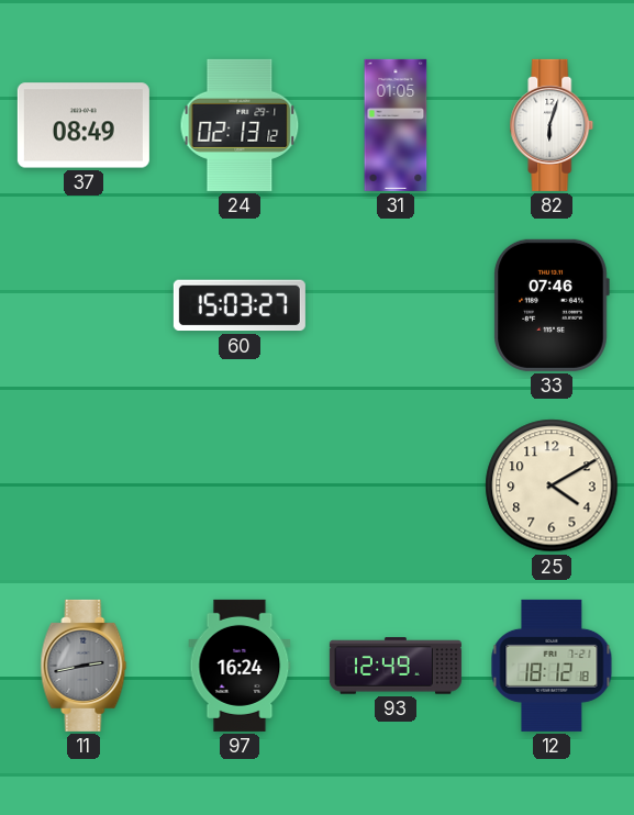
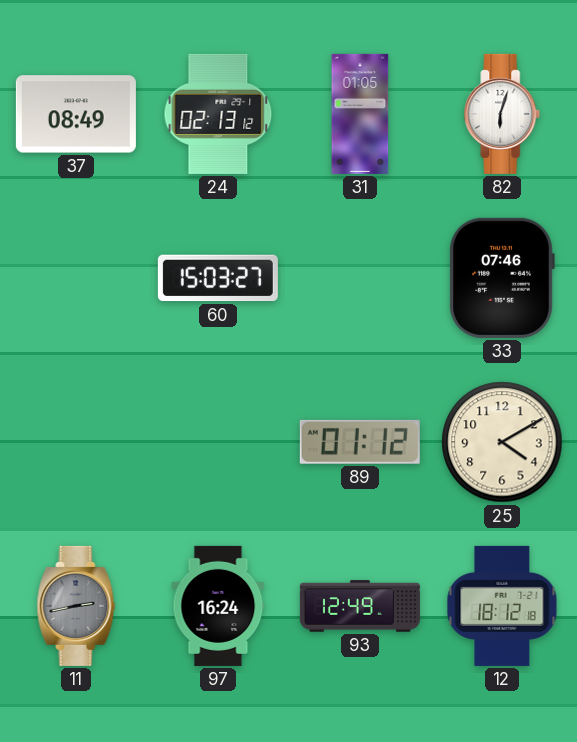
89: none -> 01:12 (360, 442)
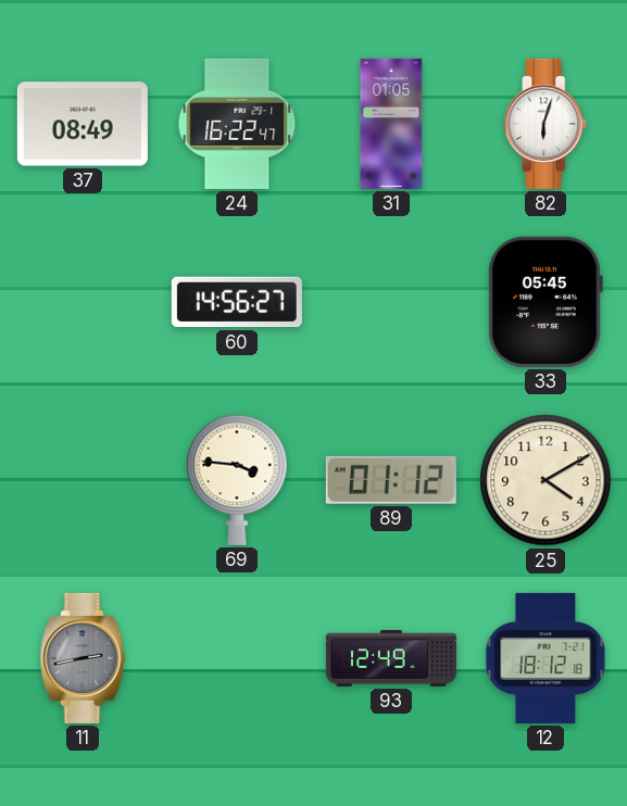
24: 02:13 -> 16:22 (237, 124)
60: 15:03 -> 14:56 (237, 302)
33: 07:46 -> 05:45 (546, 302)
69: none -> 3:46 (237, 480)
97: 16:24 -> none (218, 606)
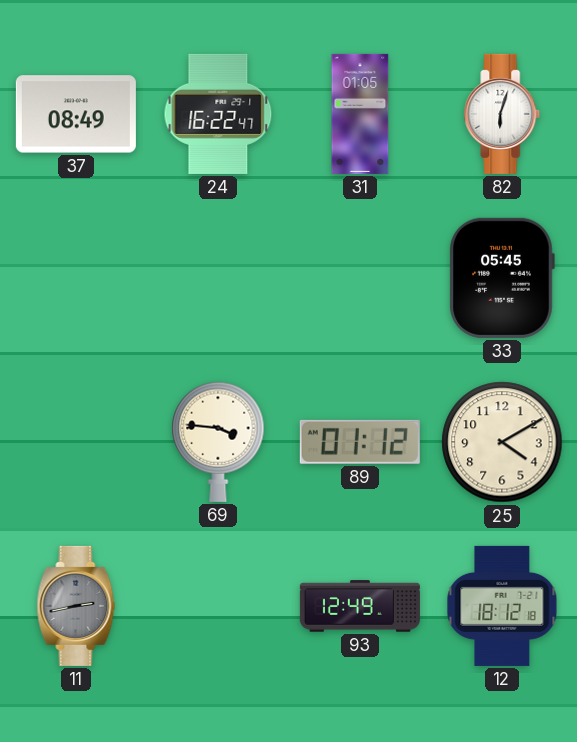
60: 14:56 -> none (237, 302)
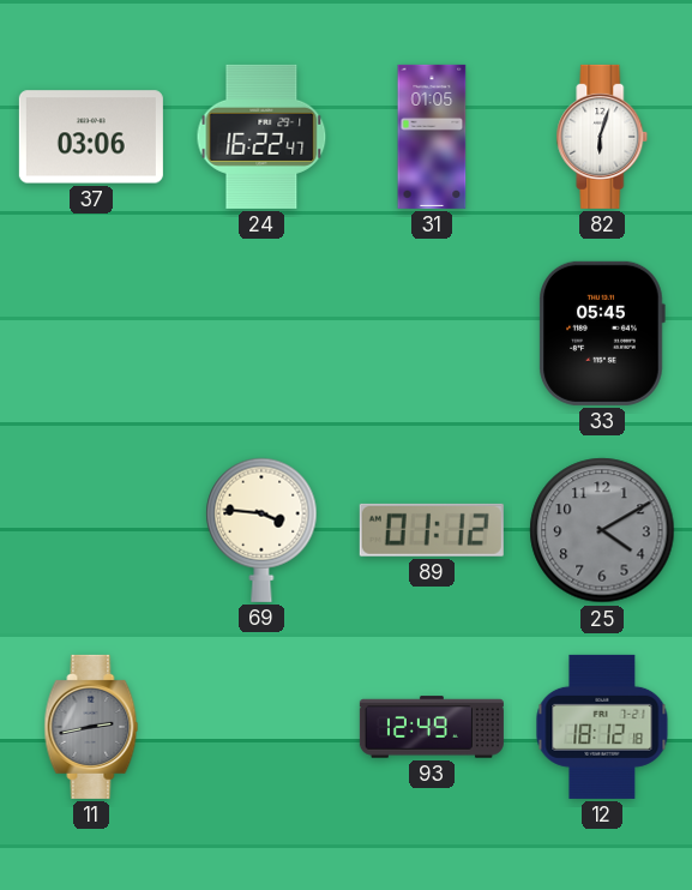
37: 08:49 -> 03:06 (91, 137)
25 dial: cream -> grey (602, 530)
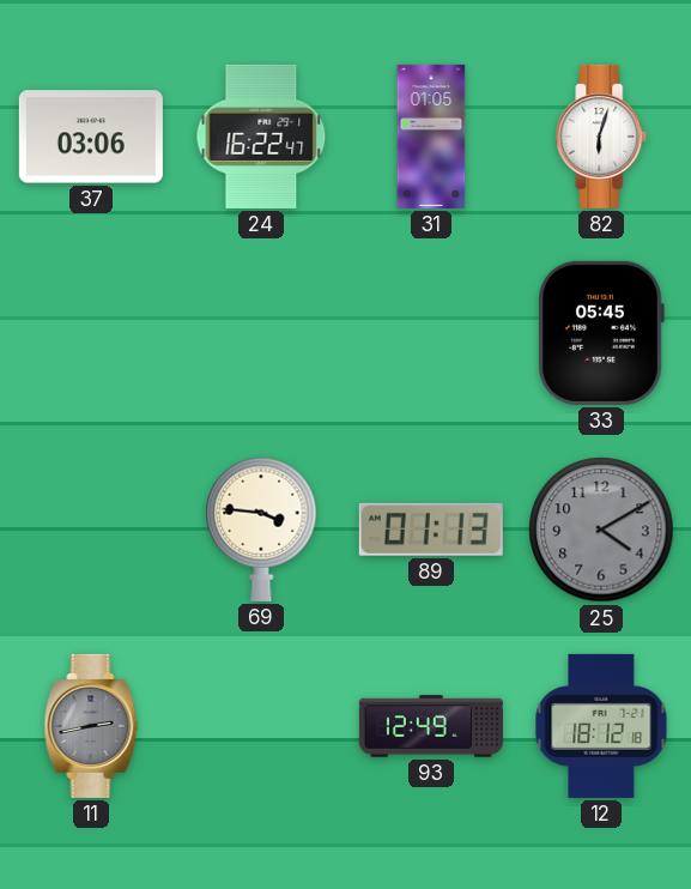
89: 01:12 -> 01:13 (431, 530)
